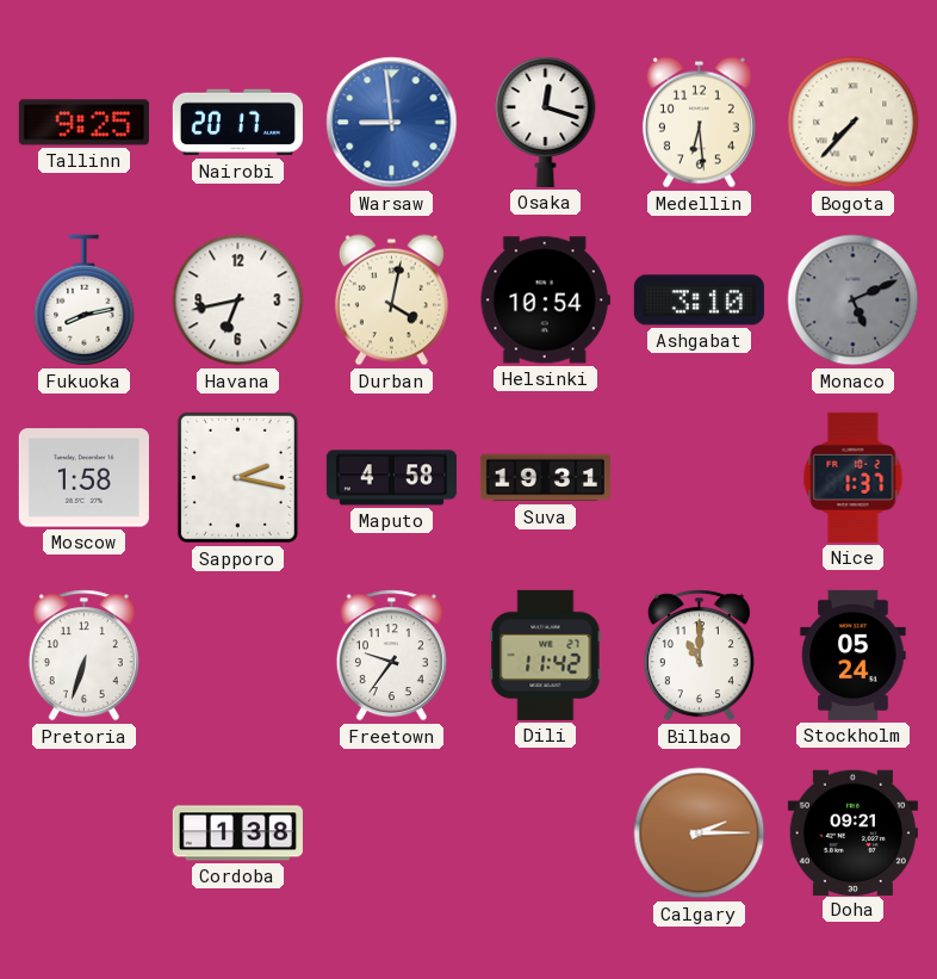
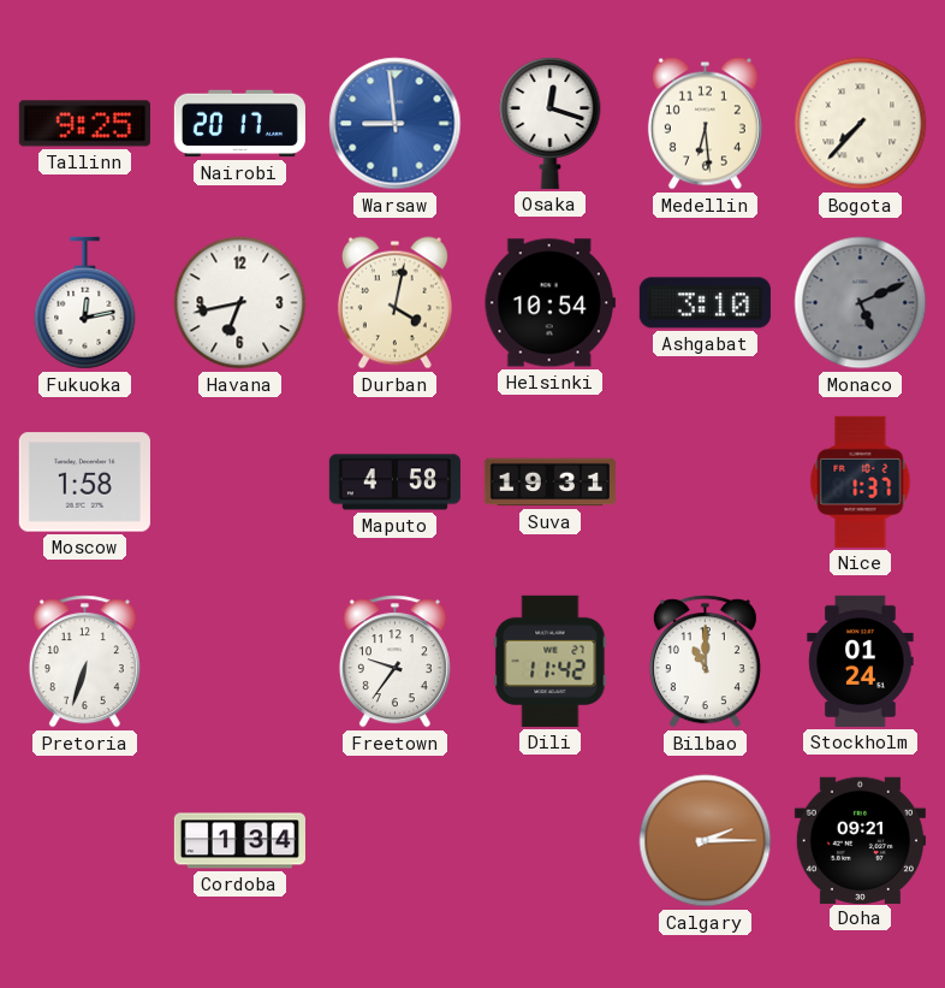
Fukuoka: 8:13 -> 12:13 (85, 303)
Sapporo: 2:17 -> none (237, 477)
Stockholm: 05:24 -> 01:24 (861, 661)
Cordoba: 1:38 -> 1:34 (239, 841)
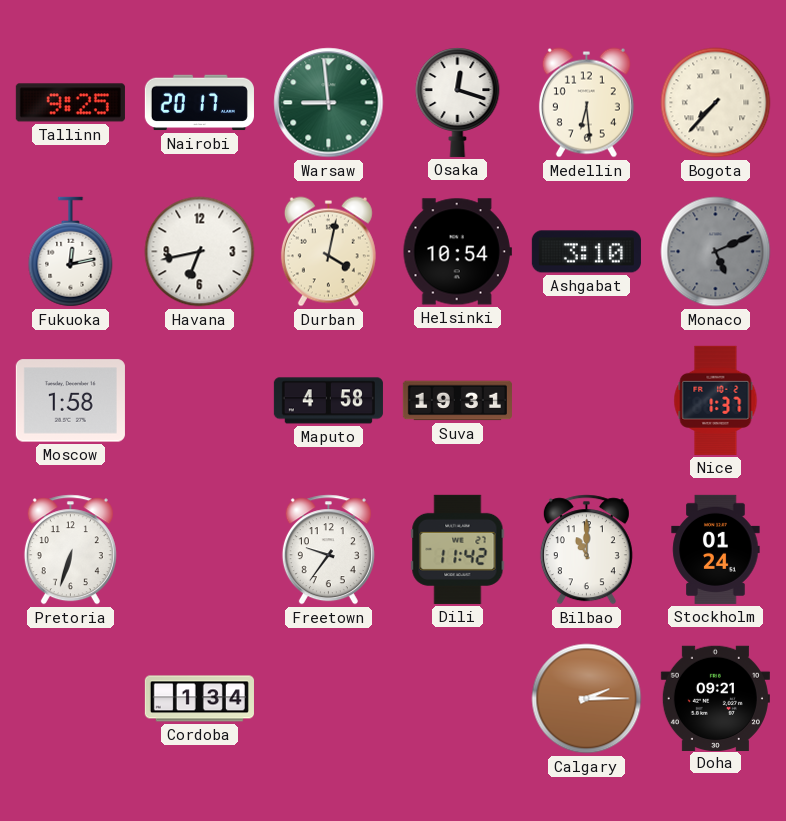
Warsaw dial: blue -> green (329, 103)
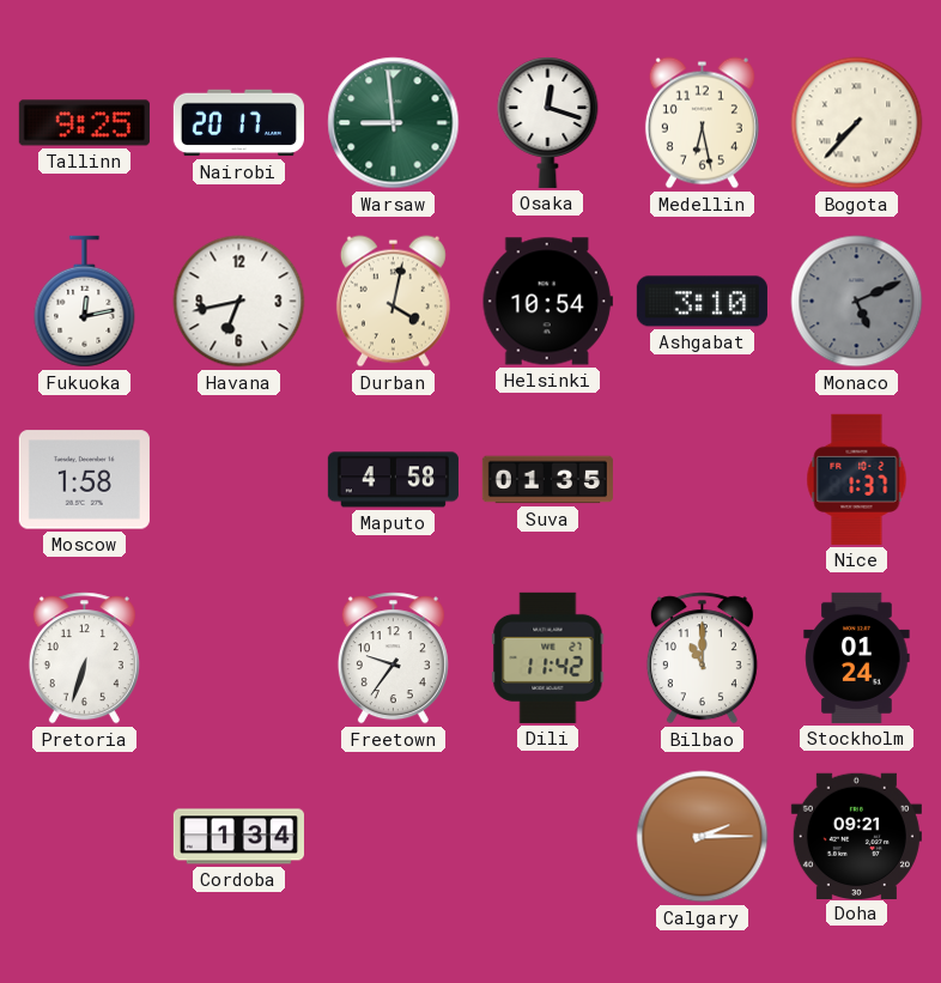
Medellin: 6:29 -> 6:28 (702, 123)
Suva: 19:31 -> 01:35 (547, 480)
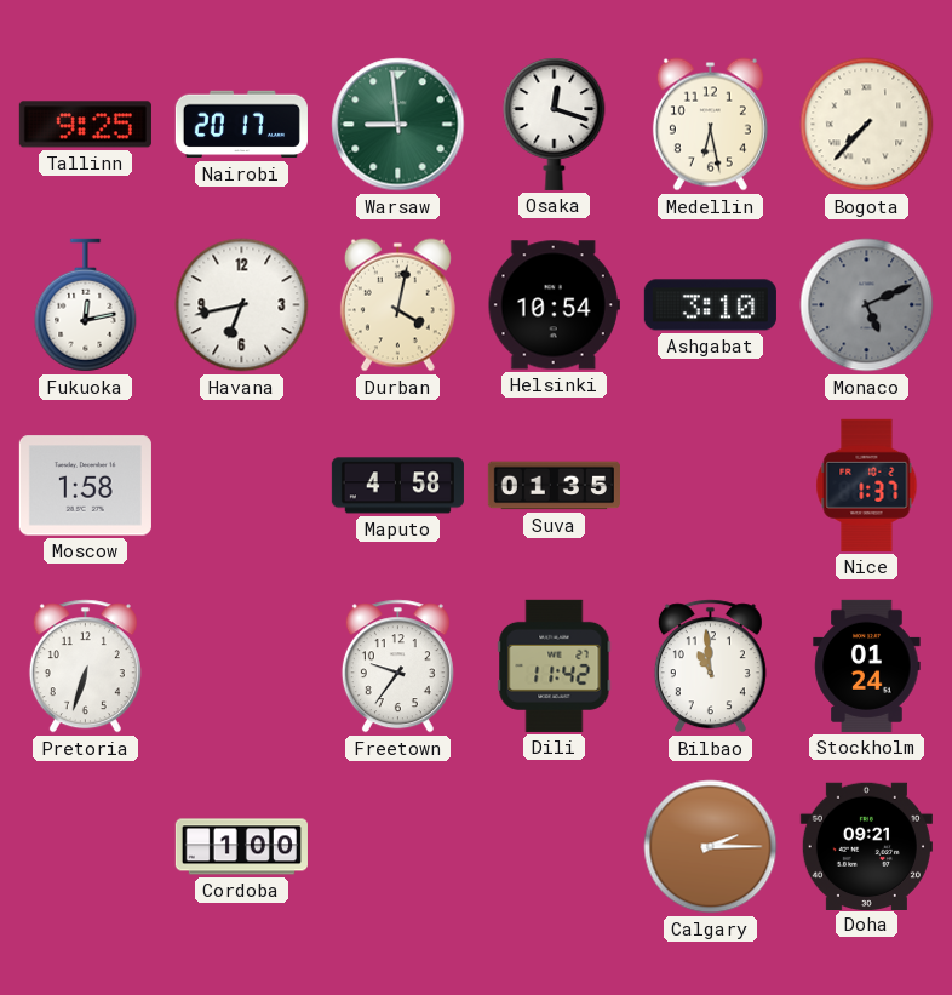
Bilbao: 11:00 -> 10:59 (710, 667)
Cordoba: 1:34 -> 1:00 (241, 847)
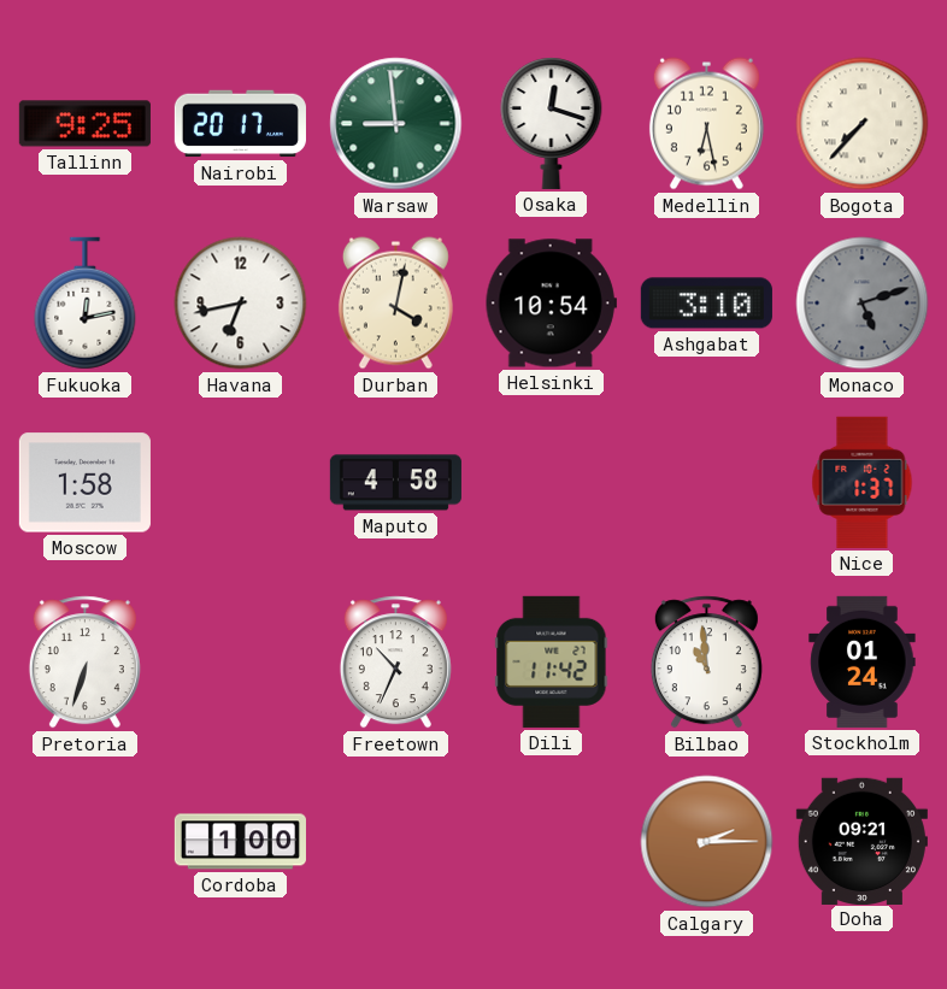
Monaco: 5:11 -> 5:12 (863, 304)
Suva: 01:35 -> none (554, 486)
Freetown: 9:36 -> 10:34 (395, 663)
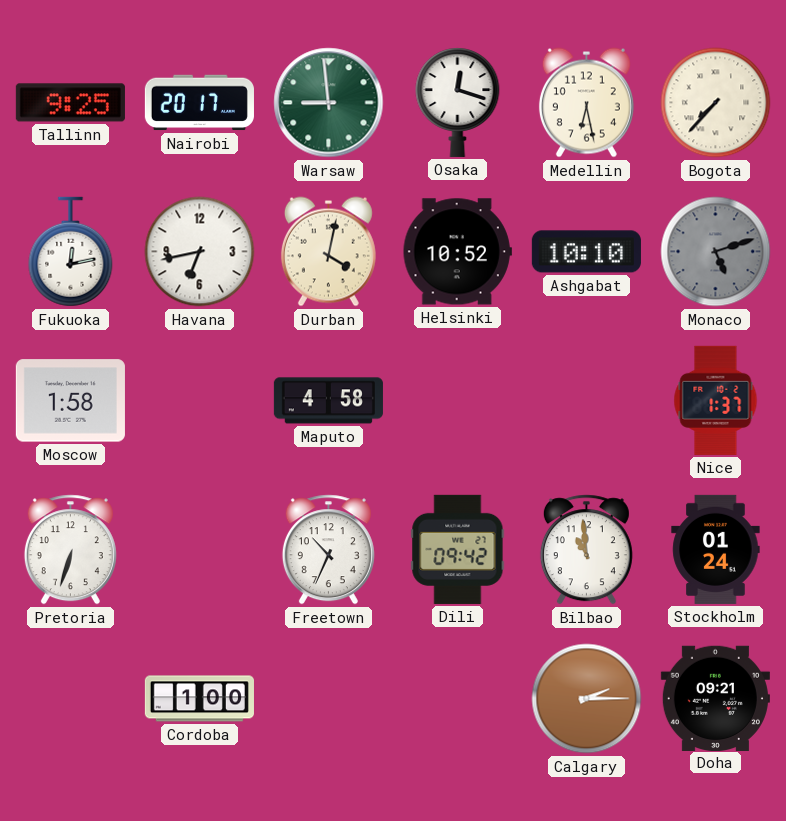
Helsinki: 10:54 -> 10:52 (457, 252)
Ashgabat: 3:10 -> 10:10 (586, 252)
Dili: 11:42 -> 09:42 (458, 549)
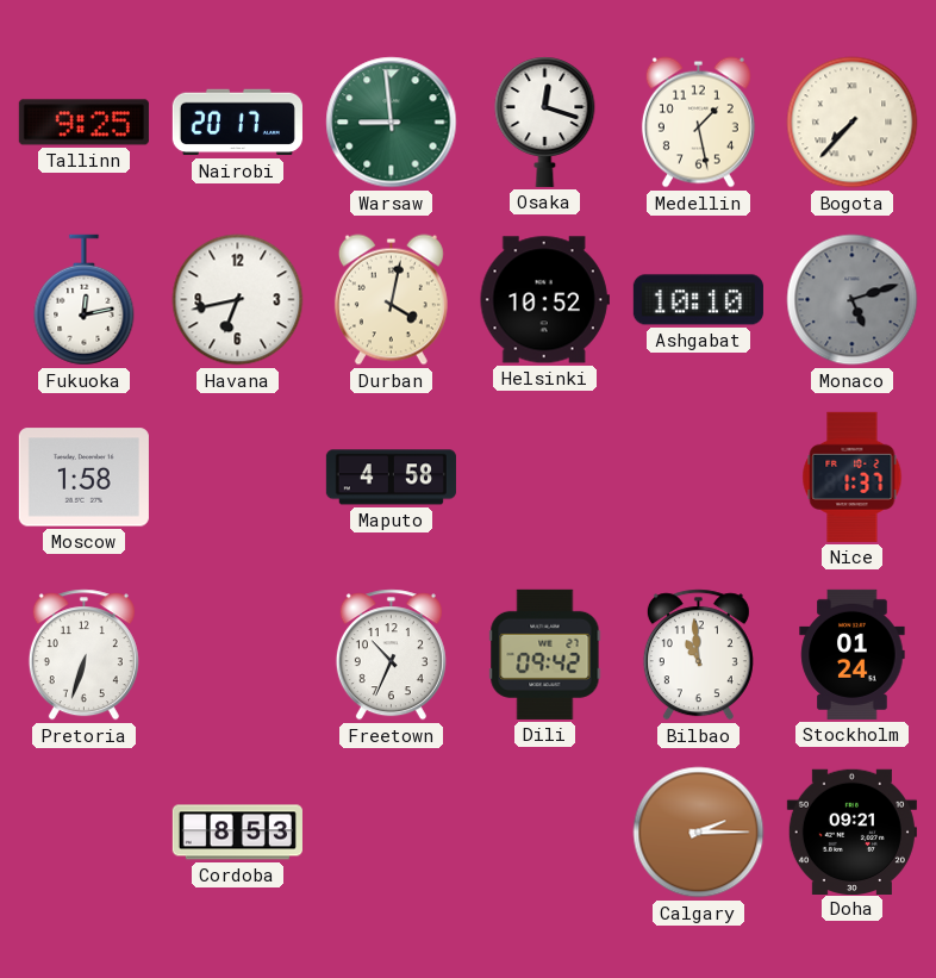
Medellin: 6:28 -> 1:28 (698, 123)
Cordoba: 1:00 -> 8:53 (237, 833)
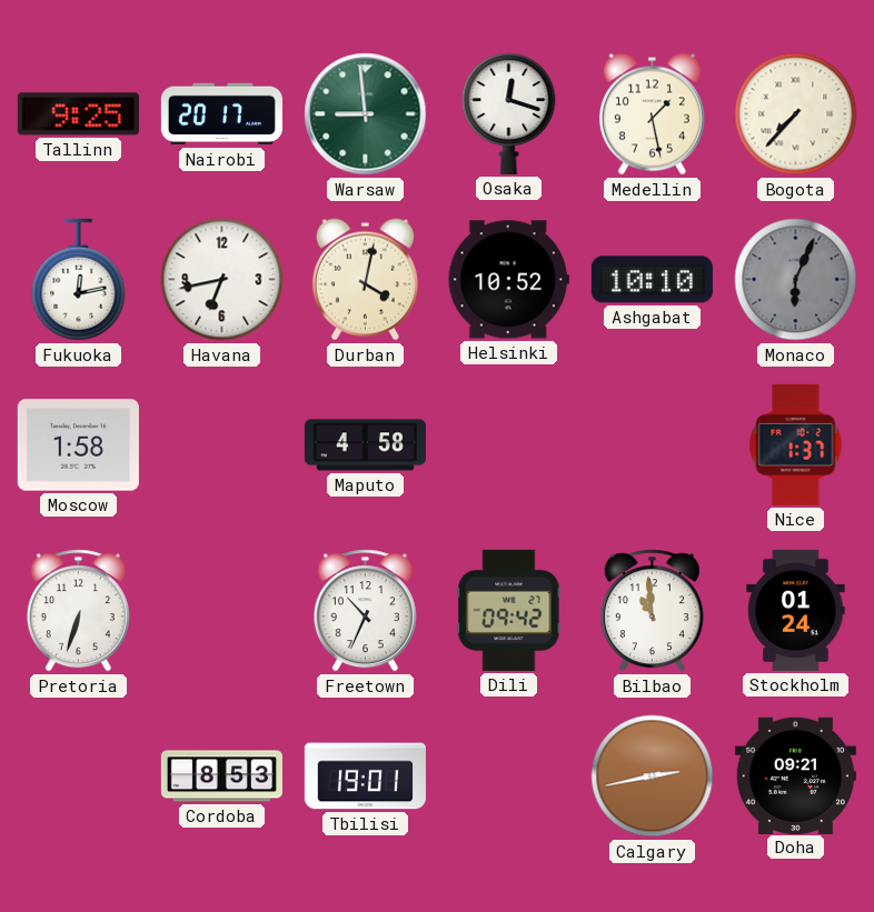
Monaco: 5:12 -> 6:04 (796, 280)
Tbilisi: none -> 19:01 (365, 776)
Calgary: 2:15 -> 2:43 (653, 776)
